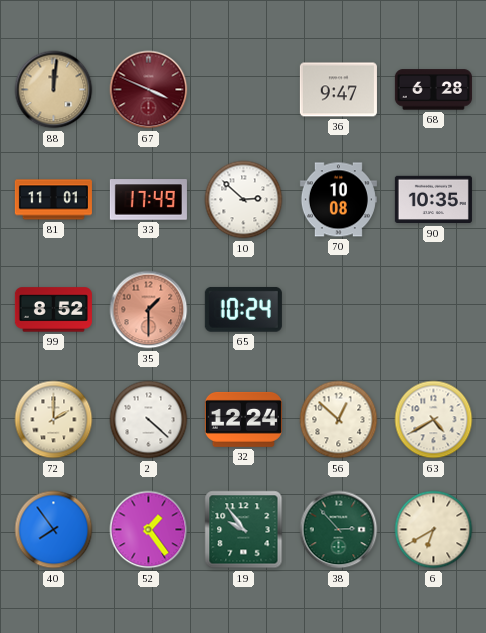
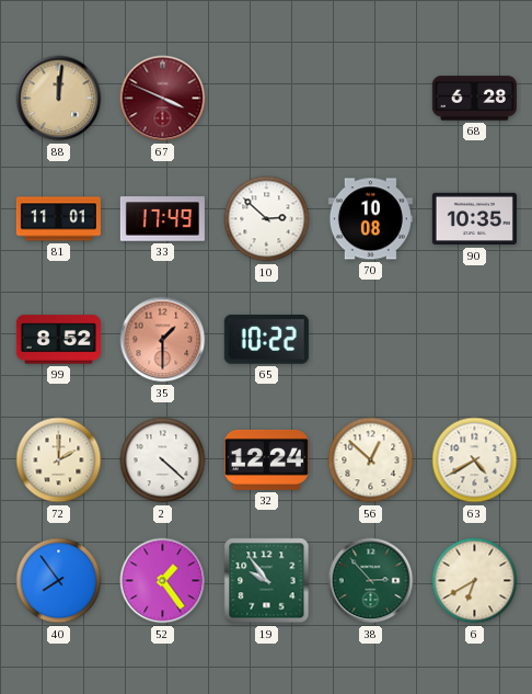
36: 9:47 -> none (338, 90)
65: 10:24 -> 10:22 (266, 339)
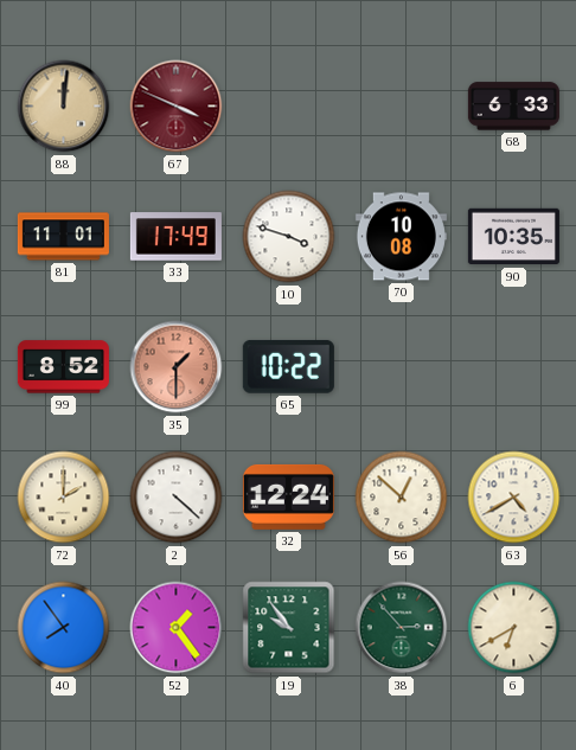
68: 6:28 -> 6:33 (513, 107)
10: 2:52 -> 3:48 (289, 237)
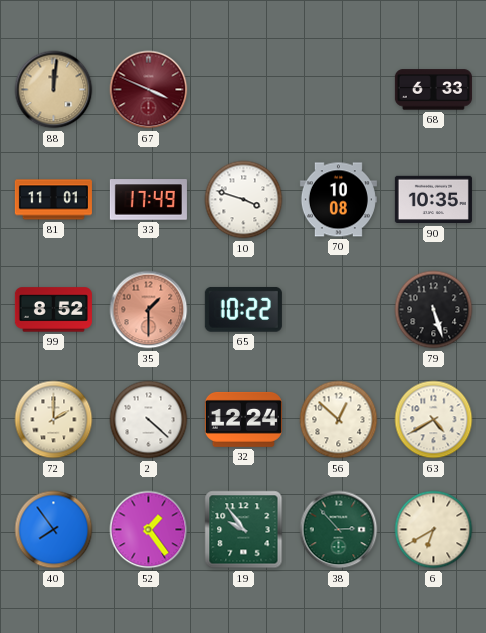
79: none -> 5:27 (434, 310)
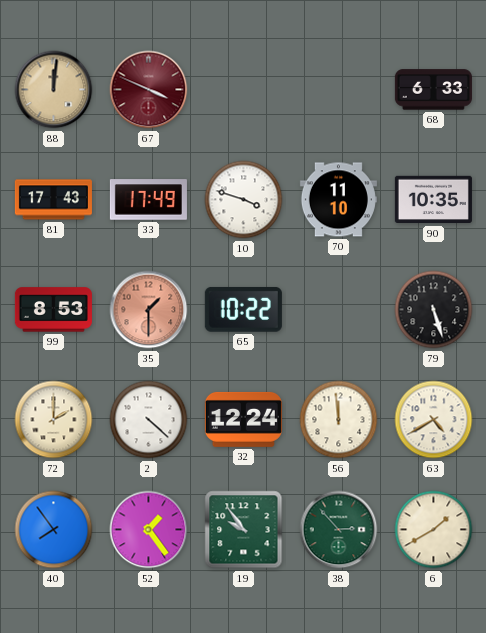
81: 11:01 -> 17:43 (53, 200)
70: 10:08 -> 11:10 (338, 200)
99: 8:52 -> 8:53 (53, 310)
56: 12:52 -> 11:59 (339, 420)
6: 6:40 -> 1:40 (434, 530)
